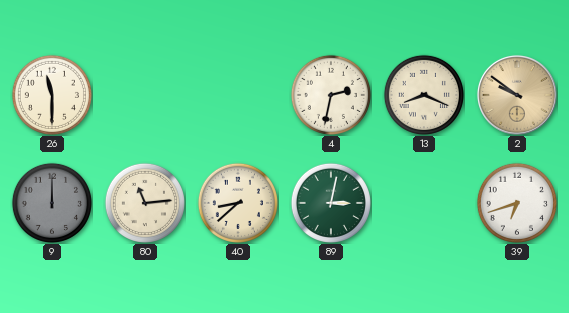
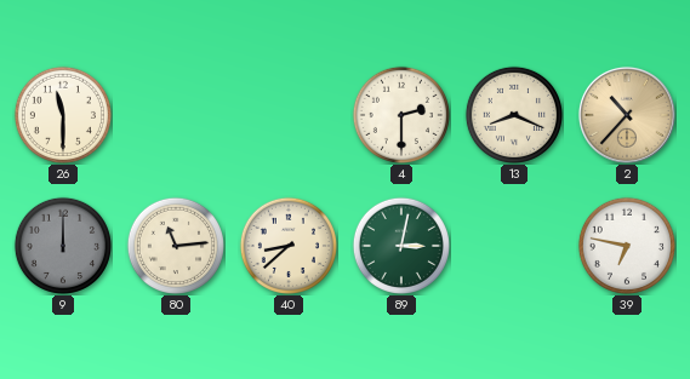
4: 2:32 -> 2:30 (401, 115)
2: 9:51 -> 10:37 (627, 115)
39: 6:42 -> 6:47 (627, 246)
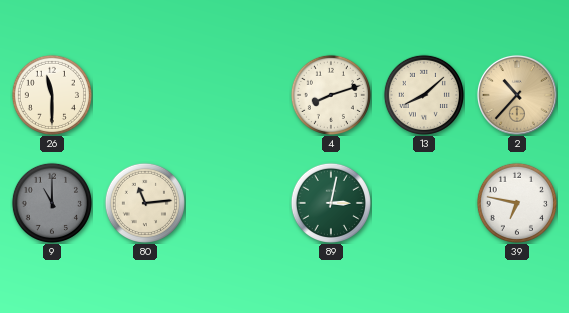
4: 2:30 -> 8:12 (331, 95)
13: 8:19 -> 8:08 (424, 95)
9: 12:00 -> 11:00 (52, 203)
40: 8:38 -> none (289, 246)
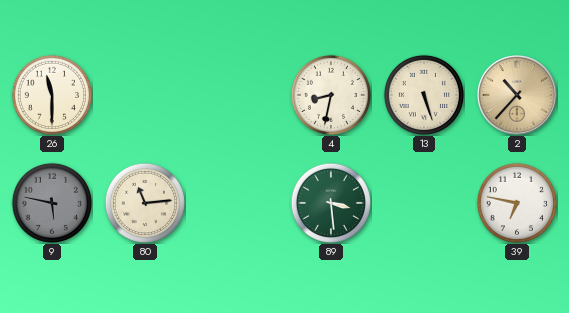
4: 8:12 -> 8:32 (331, 95)
13: 8:08 -> 5:27 (424, 95)
9: 11:00 -> 5:47 (52, 203)
89: 3:02 -> 3:29 (331, 203)
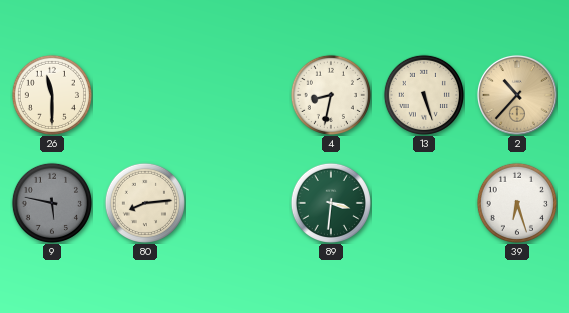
80: 11:14 -> 8:14 (145, 203)
89: 3:29 -> 3:31 (331, 203)
39: 6:47 -> 6:27 (517, 203)
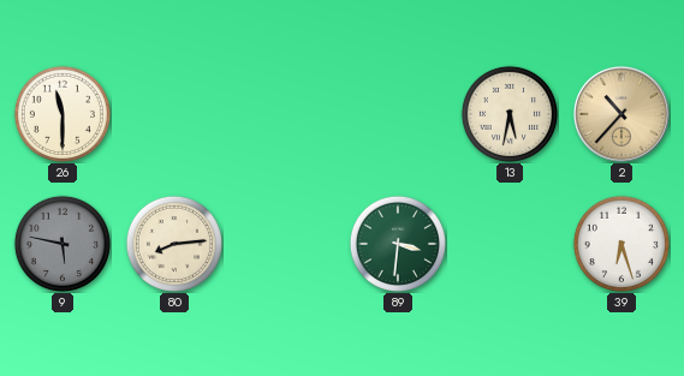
4: 8:32 -> none (331, 95)
13: 5:27 -> 5:32 (510, 114)
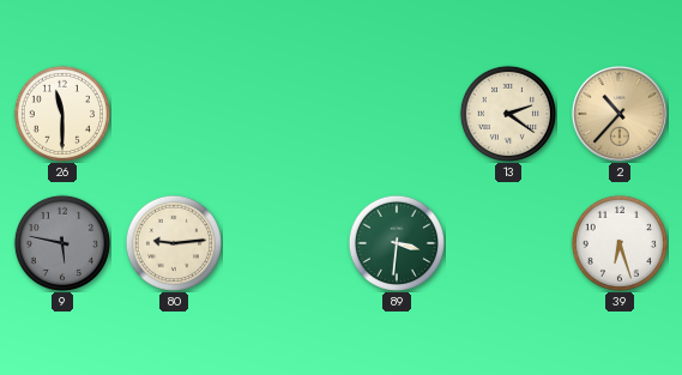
13: 5:32 -> 2:21 (508, 114)
80: 8:14 -> 9:14 (174, 243)
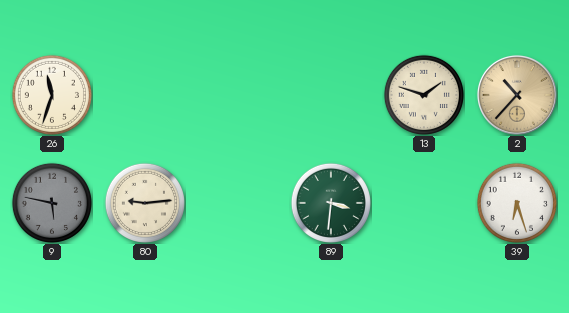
26: 11:30 -> 11:33 (52, 95)
13: 2:21 -> 1:48 (424, 95)
